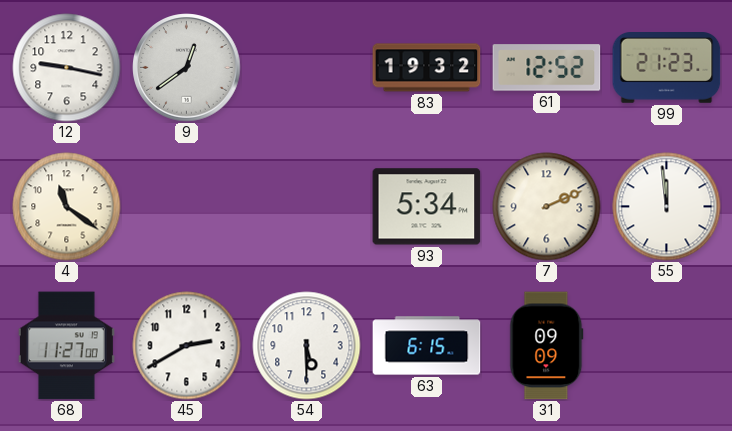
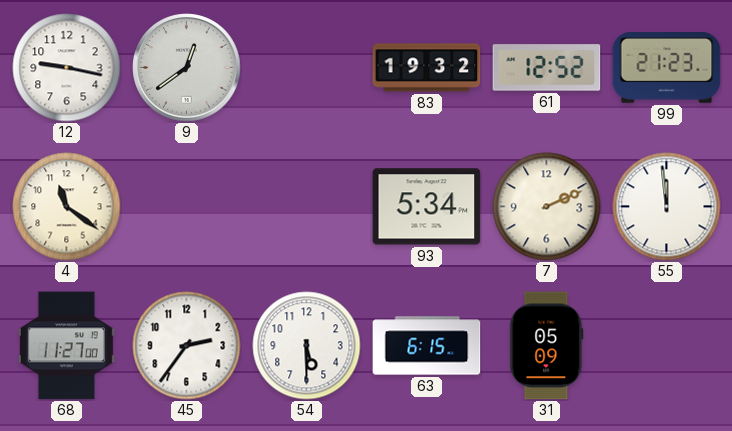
45: 2:40 -> 2:36 (187, 346)
31: 09:09 -> 05:09 (547, 346)
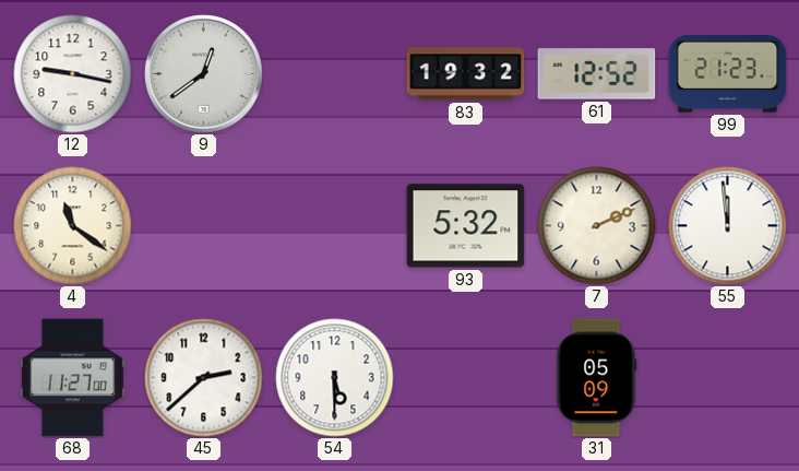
93: 5:34 -> 5:32 (466, 226)
45: 2:36 -> 2:38 (204, 378)
63: 6:15 -> none (427, 346)
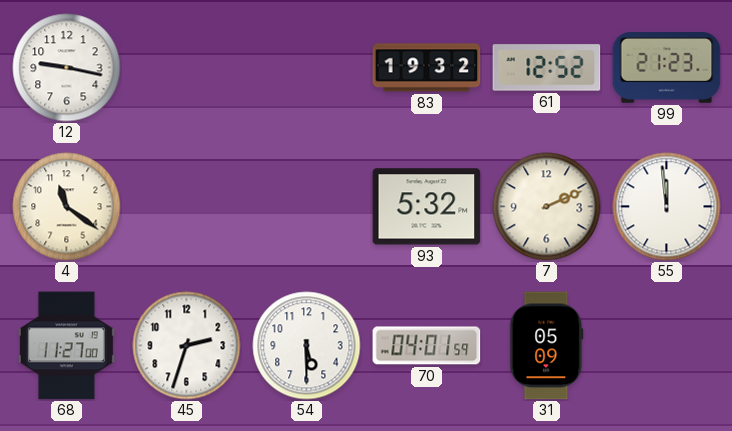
9: 12:39 -> none (204, 74)
45: 2:38 -> 2:33 (187, 346)
70: none -> 04:01 (427, 346)
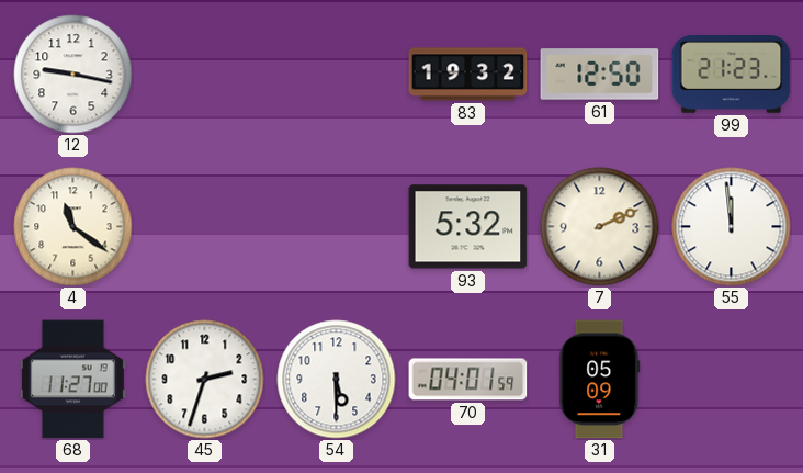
61: 12:52 -> 12:50 (600, 75)
